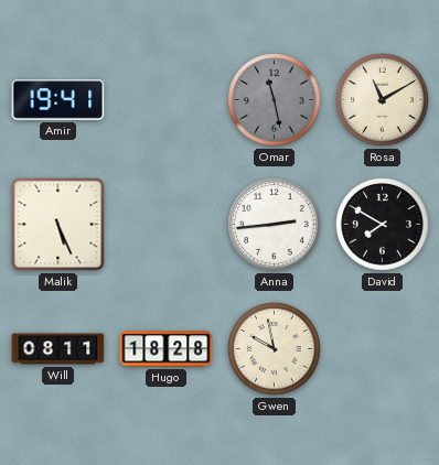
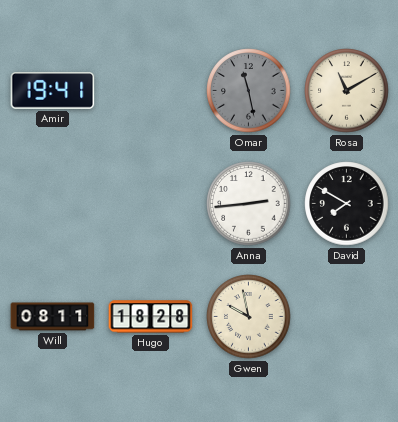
Malik: 5:26 -> none (58, 225)
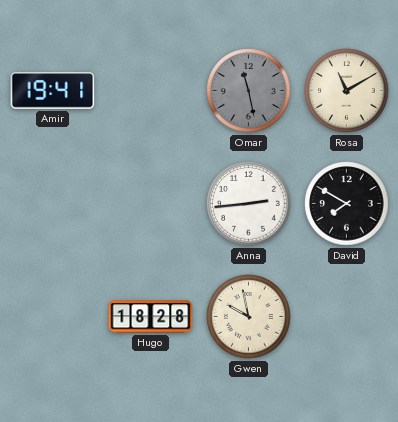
Will: 08:11 -> none (53, 317)
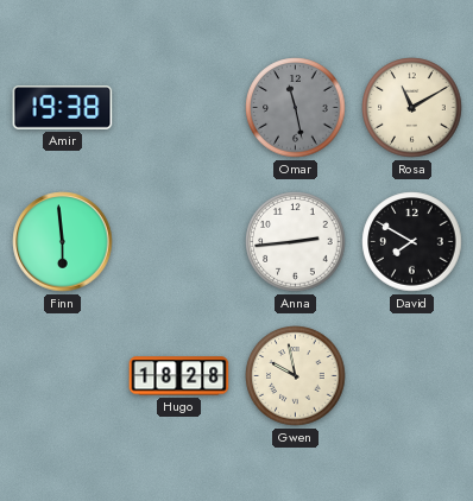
Amir: 19:41 -> 19:38 (63, 108)
Finn: none -> 5:59 (63, 242)
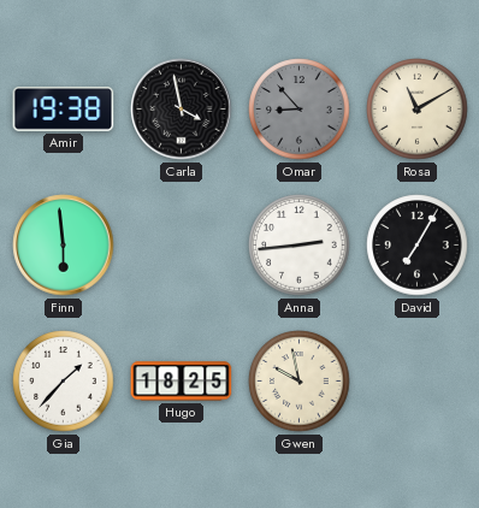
Carla: none -> 3:58 (182, 110)
Omar: 11:28 -> 8:53 (300, 110)
David: 7:50 -> 7:05 (418, 246)
Gia: none -> 1:37 (64, 382)
Hugo: 18:28 -> 18:25 (182, 382)
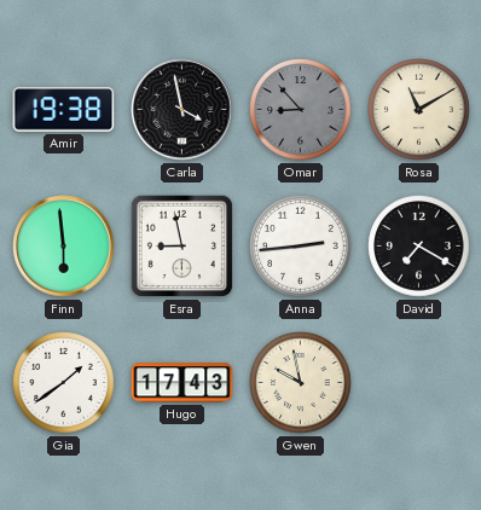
Esra: none -> 8:58 (181, 245)
David: 7:05 -> 7:20 (419, 247)
Gia: 1:37 -> 1:39 (64, 383)
Hugo: 18:25 -> 17:43 (182, 383)
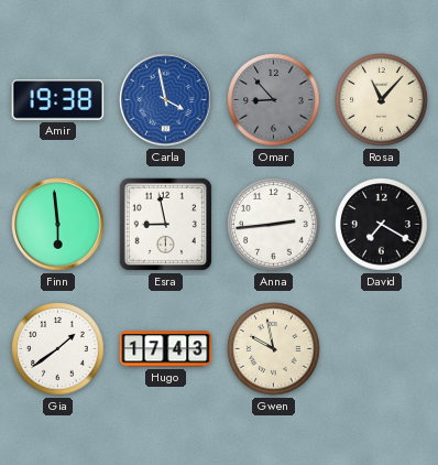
Carla dial: black -> blue (166, 100)
Rosa: 11:10 -> 11:07 (382, 100)
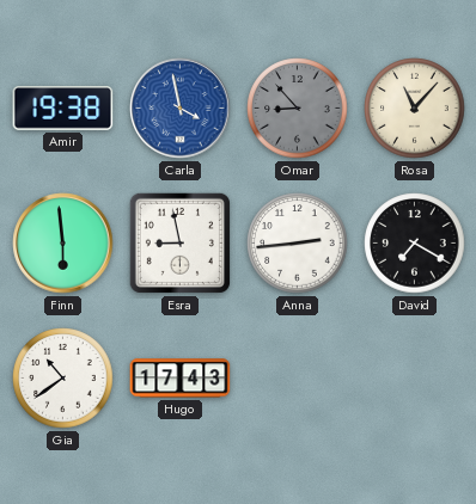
Gia: 1:39 -> 10:39 (63, 379)
Gwen: 9:58 -> none (274, 349)
